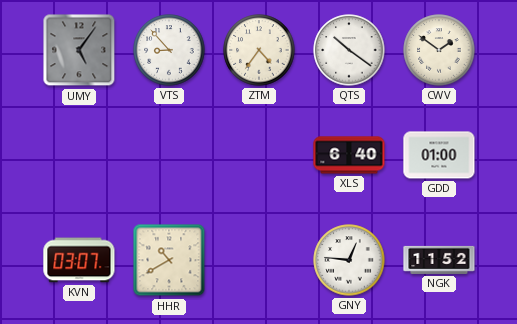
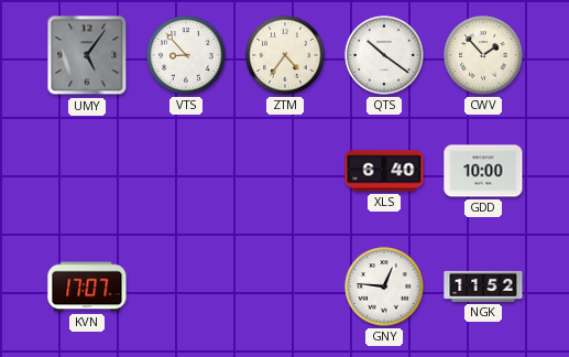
CWV: 1:51 -> 1:53 (483, 55)
GDD: 01:00 -> 10:00 (483, 171)
KVN: 03:07 -> 17:07 (87, 286)
HHR: 10:40 -> none (169, 260)
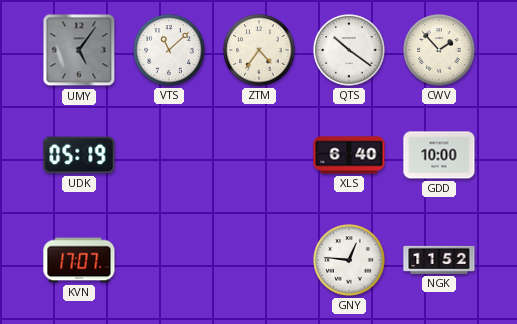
VTS: 8:53 -> 11:08 (169, 50)
UDK: none -> 05:19 (79, 155)
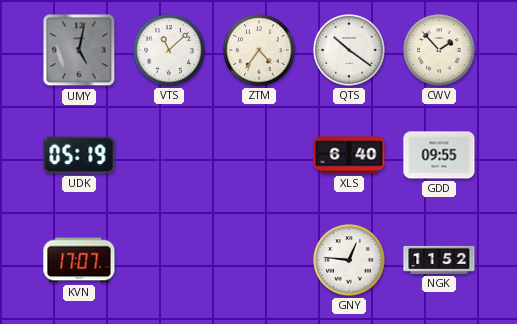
UMY: 5:06 -> 5:02 (79, 50)
GDD: 10:00 -> 09:55 (439, 155)
